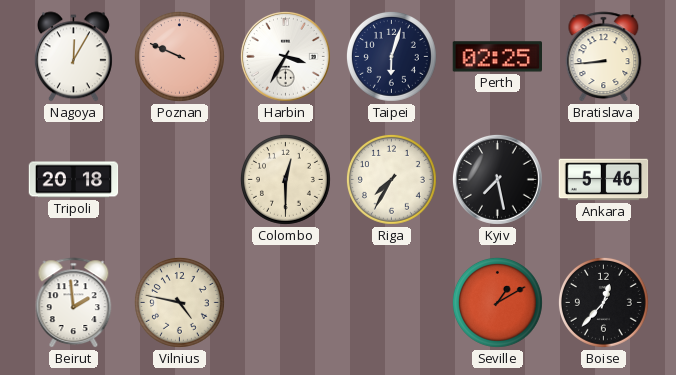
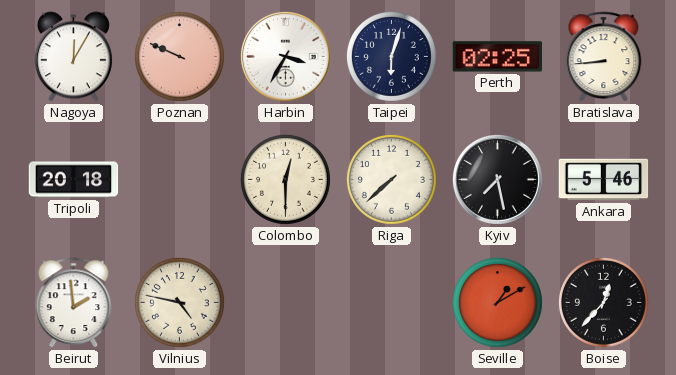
Riga: 7:35 -> 7:38 (391, 179)
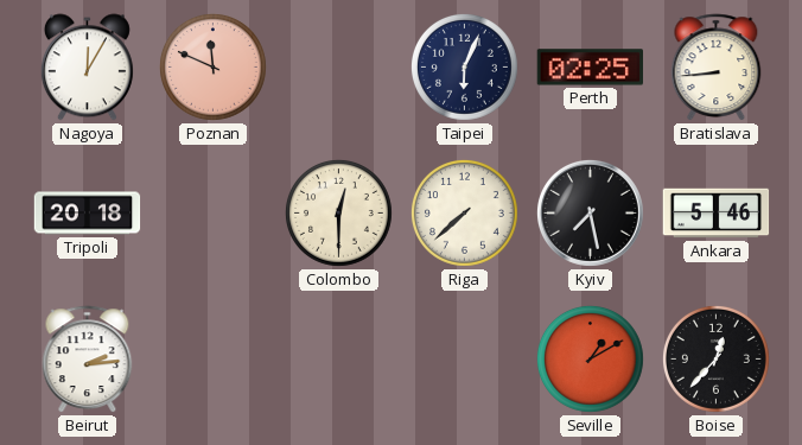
Poznan: 9:49 -> 11:49 (212, 66)
Harbin: 3:35 -> none (285, 56)
Taipei: 6:03 -> 6:04 (464, 66)
Beirut: 1:59 -> 2:14 (88, 360)
Vilnius: 4:47 -> none (179, 302)
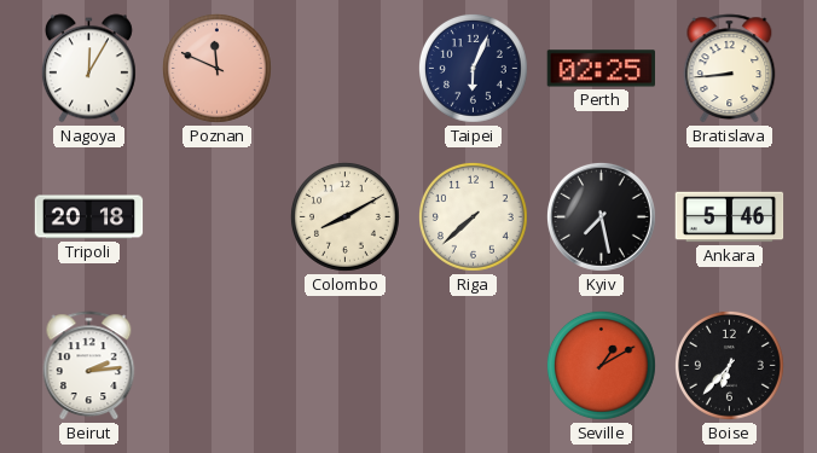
Colombo: 12:30 -> 8:10 (344, 216)
Boise: 12:37 -> 6:37 (729, 365)
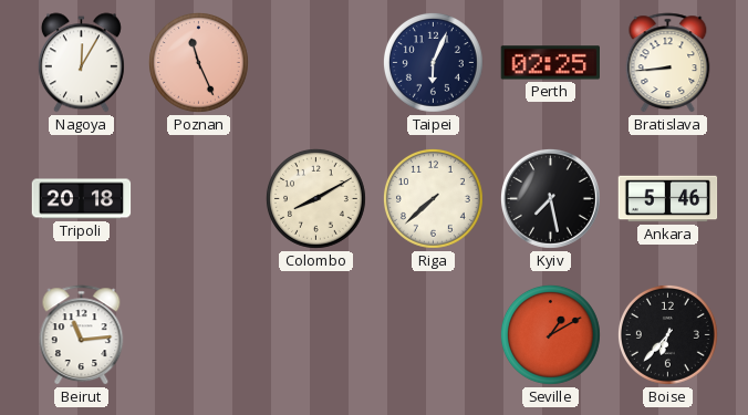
Poznan: 11:49 -> 11:26 (198, 62)
Beirut: 2:14 -> 11:14 (82, 335)
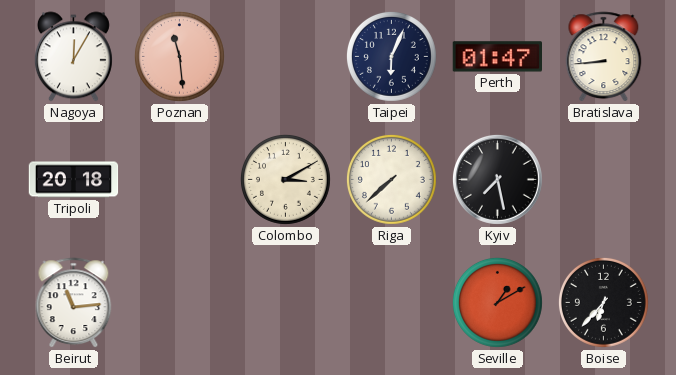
Poznan: 11:26 -> 11:29 (179, 56)
Perth: 02:25 -> 01:47 (497, 57)
Colombo: 8:10 -> 3:10 (285, 179)
Ankara: 5:46 -> none (668, 199)
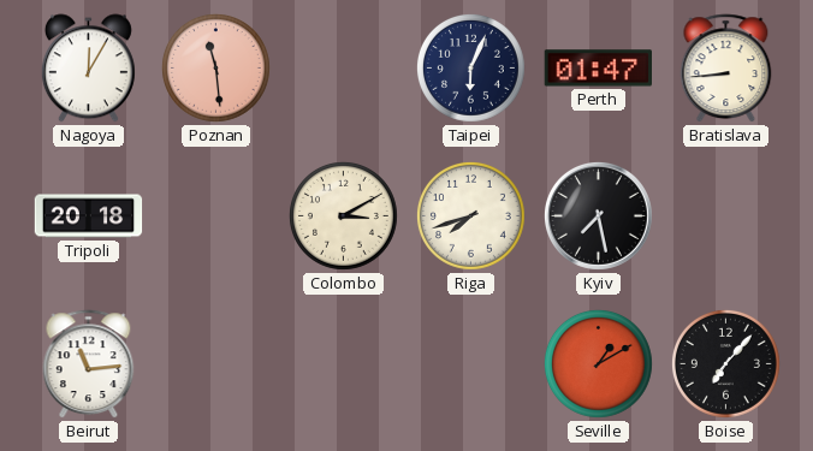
Riga: 7:38 -> 7:42 (470, 215)
Boise: 6:37 -> 7:07 (725, 363)
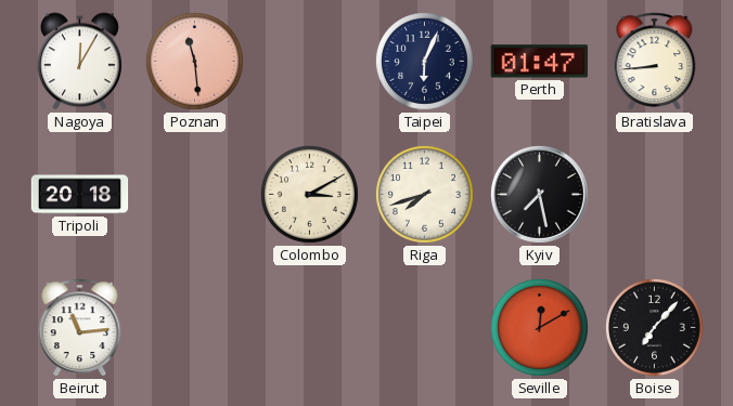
Seville: 1:10 -> 12:10 (539, 327)
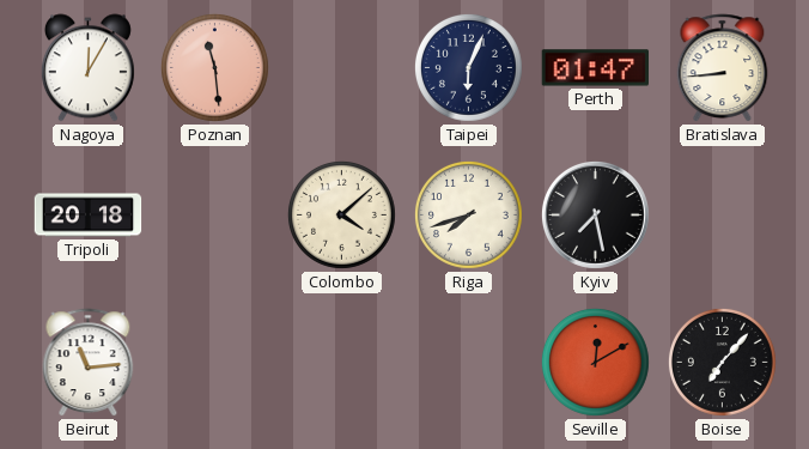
Colombo: 3:10 -> 4:08 (341, 214)
